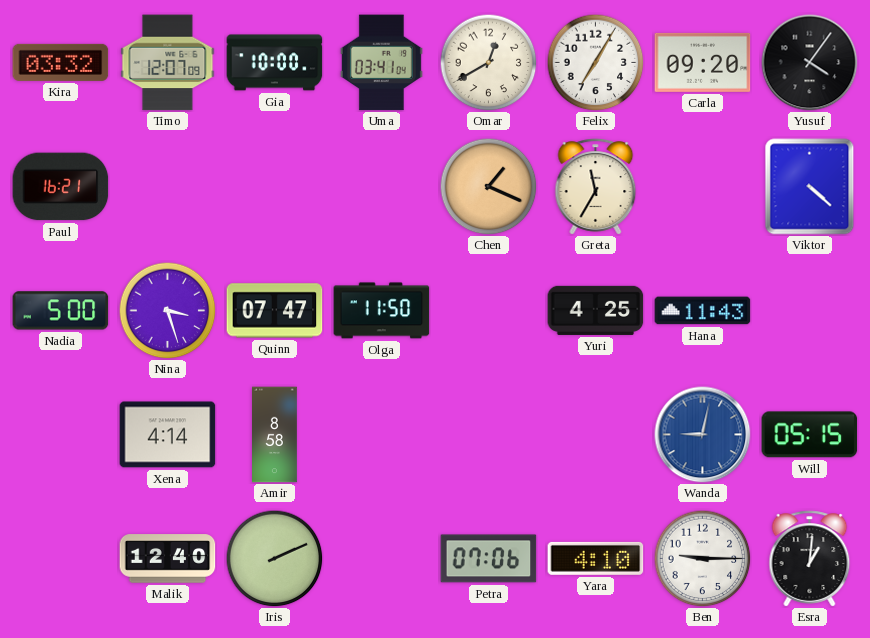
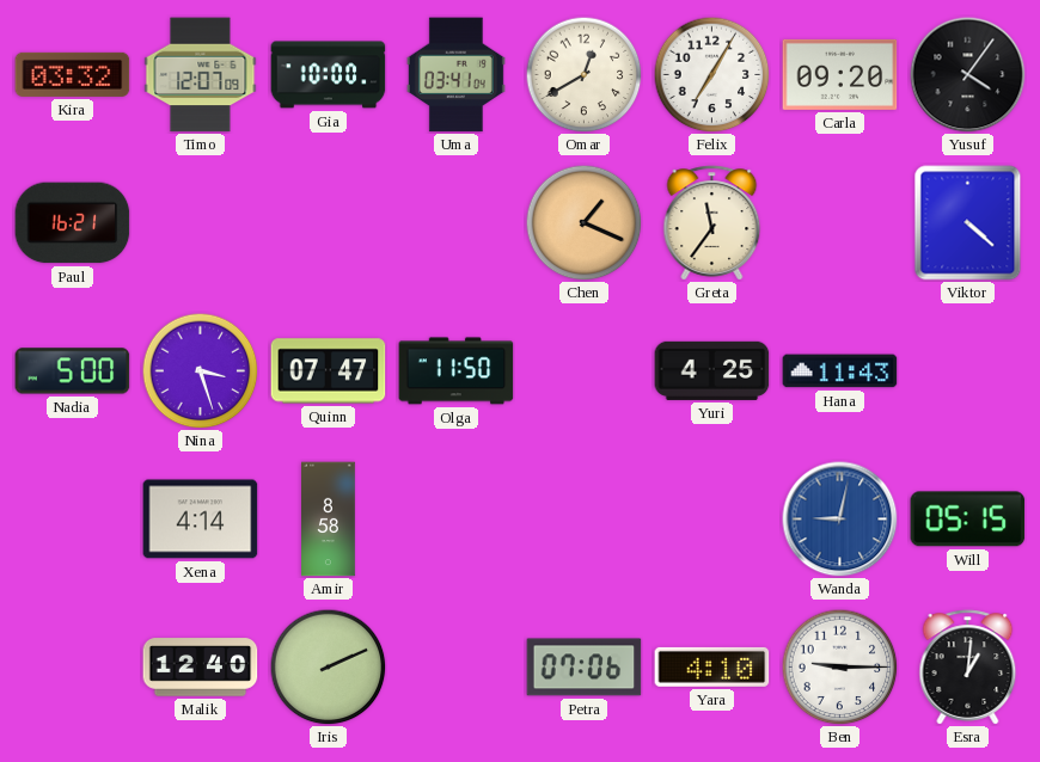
Greta: 11:35 -> 11:36 (712, 223)
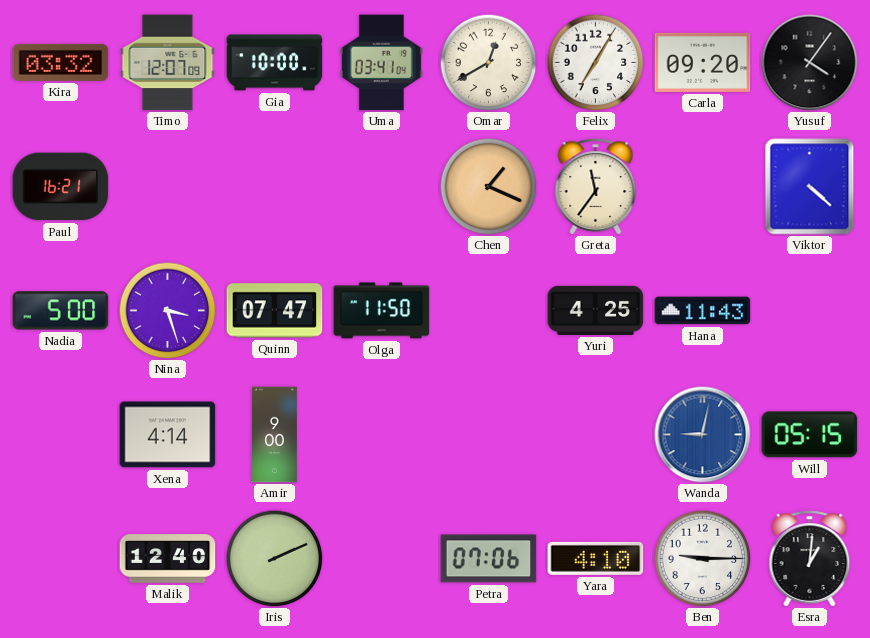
Amir: 8:58 -> 9:00 (275, 435)
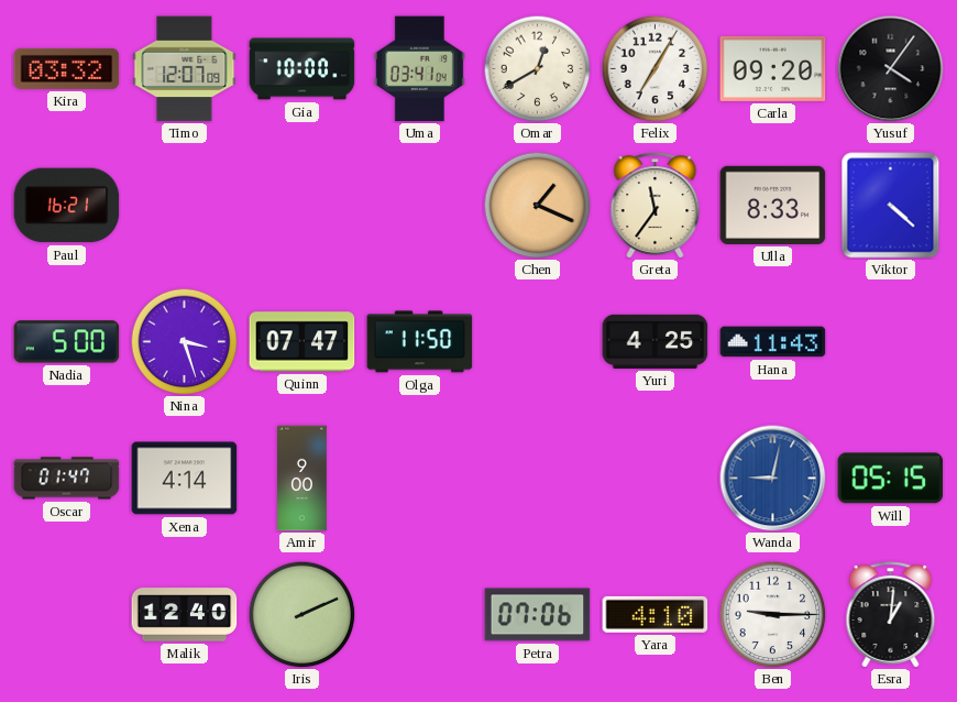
Ulla: none -> 8:33 (773, 205)
Oscar: none -> 01:47 (67, 479)
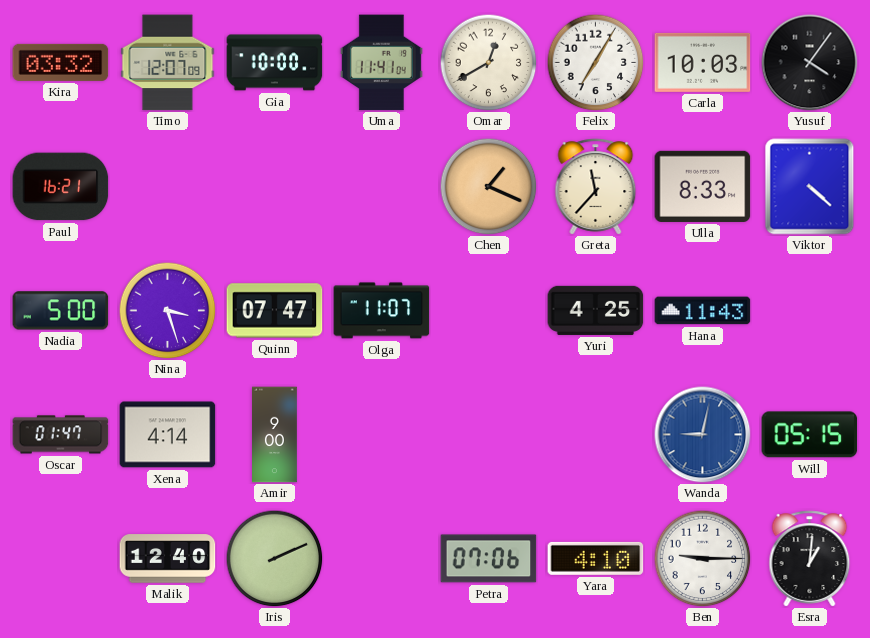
Uma: 03:41 -> 11:41 (381, 63)
Carla: 09:20 -> 10:03 (703, 62)
Greta: 11:36 -> 11:37 (596, 187)
Olga: 11:50 -> 11:07 (382, 311)
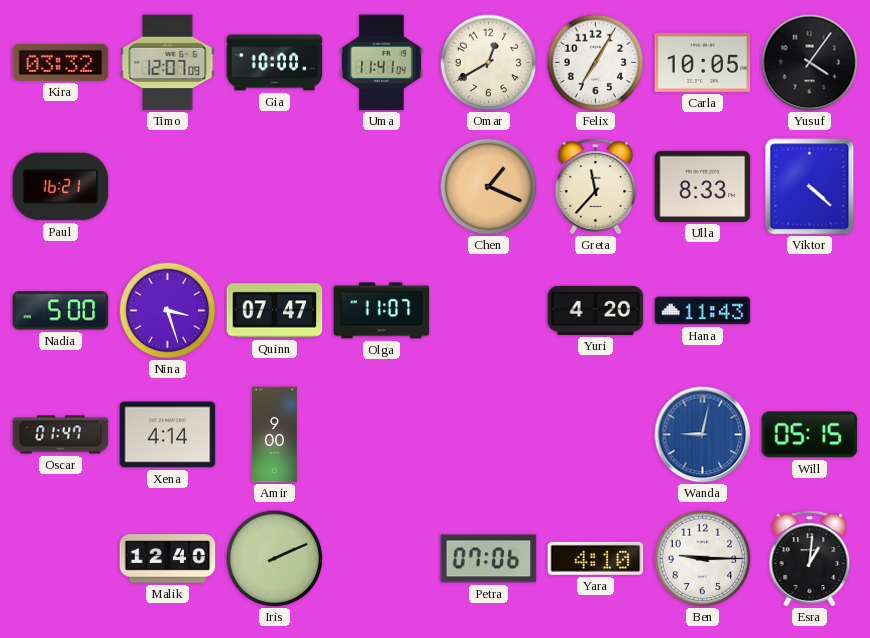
Carla: 10:03 -> 10:05 (703, 62)
Yuri: 4:25 -> 4:20 (596, 310)
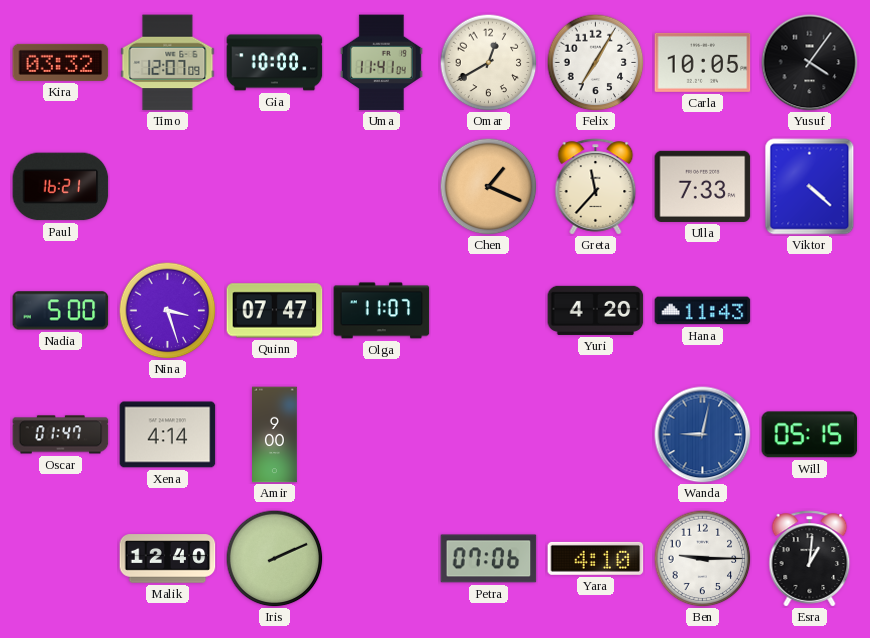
Ulla: 8:33 -> 7:33 (703, 186)
